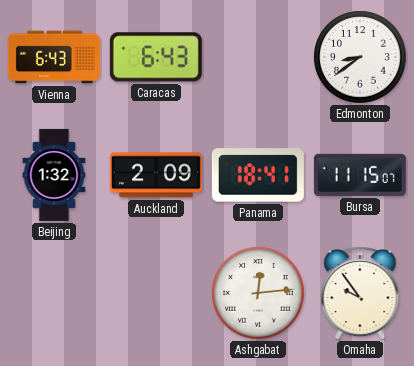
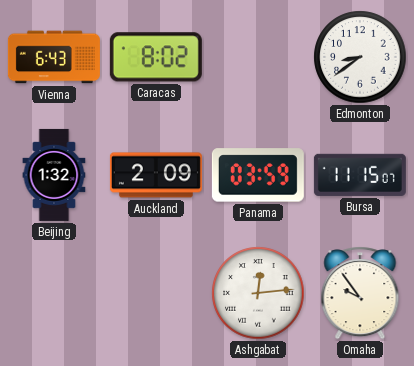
Caracas: 6:43 -> 8:02 (156, 57)
Panama: 18:41 -> 03:59 (258, 175)
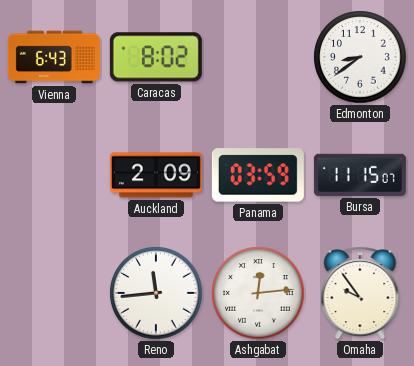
Beijing: 1:32 -> none (54, 175)
Reno: none -> 11:44 (156, 293)
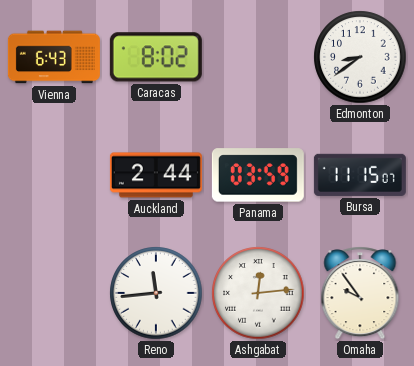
Auckland: 2:09 -> 2:44 (156, 175)
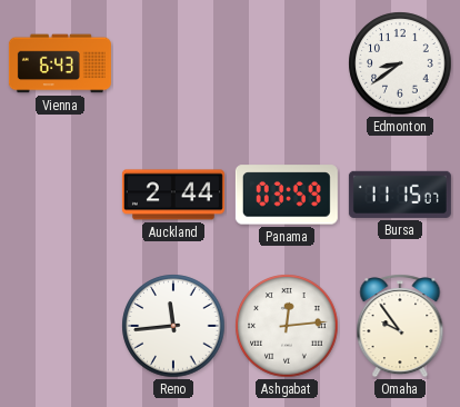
Caracas: 8:02 -> none (156, 57)
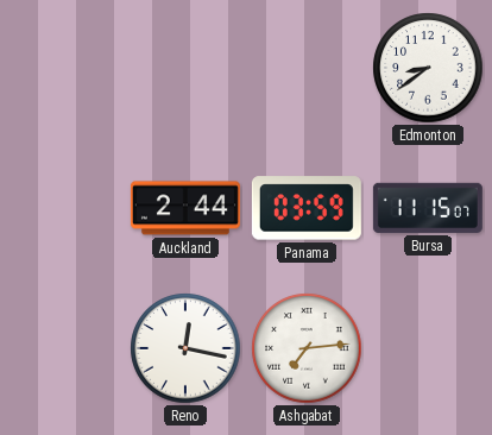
Vienna: 6:43 -> none (60, 63)
Reno: 11:44 -> 12:17 (185, 348)
Ashgabat: 12:14 -> 7:14 (307, 348)
Omaha: 9:54 -> none (400, 326)
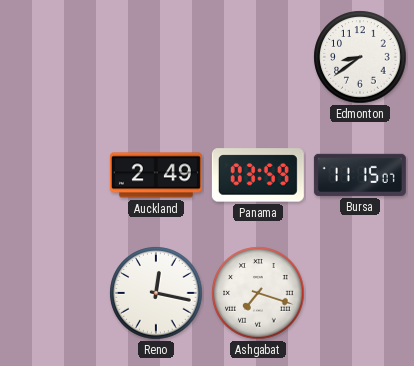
Auckland: 2:44 -> 2:49 (156, 175)
Ashgabat: 7:14 -> 7:18 (258, 293)
